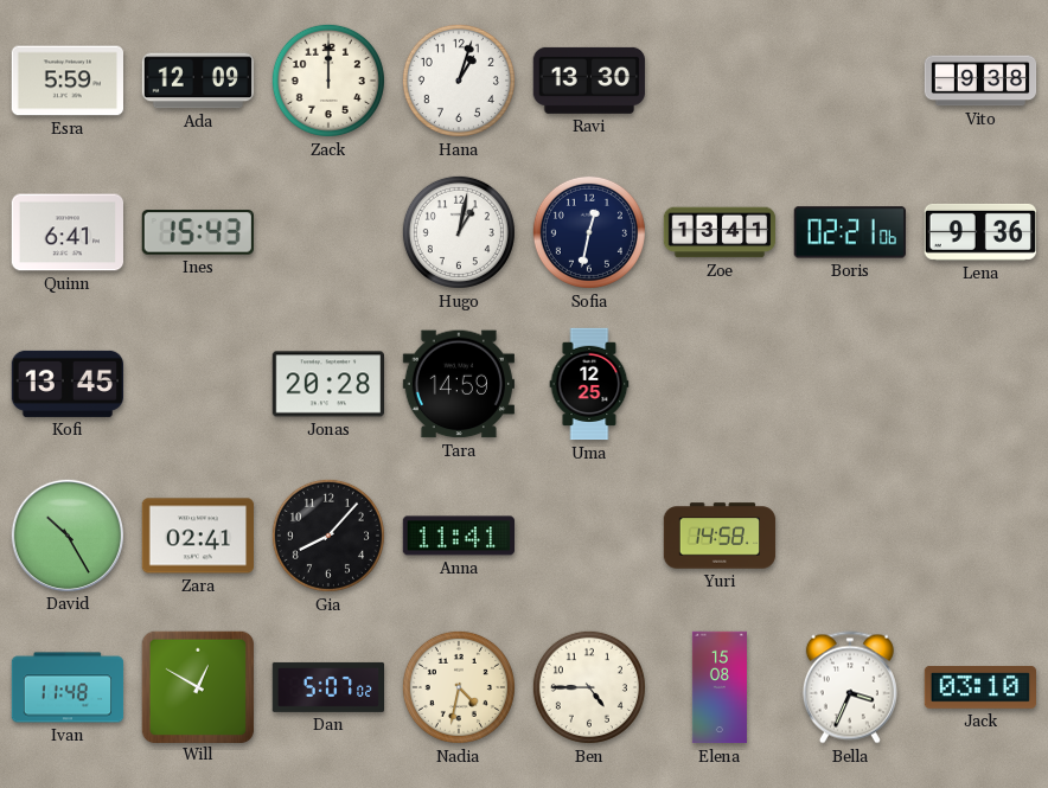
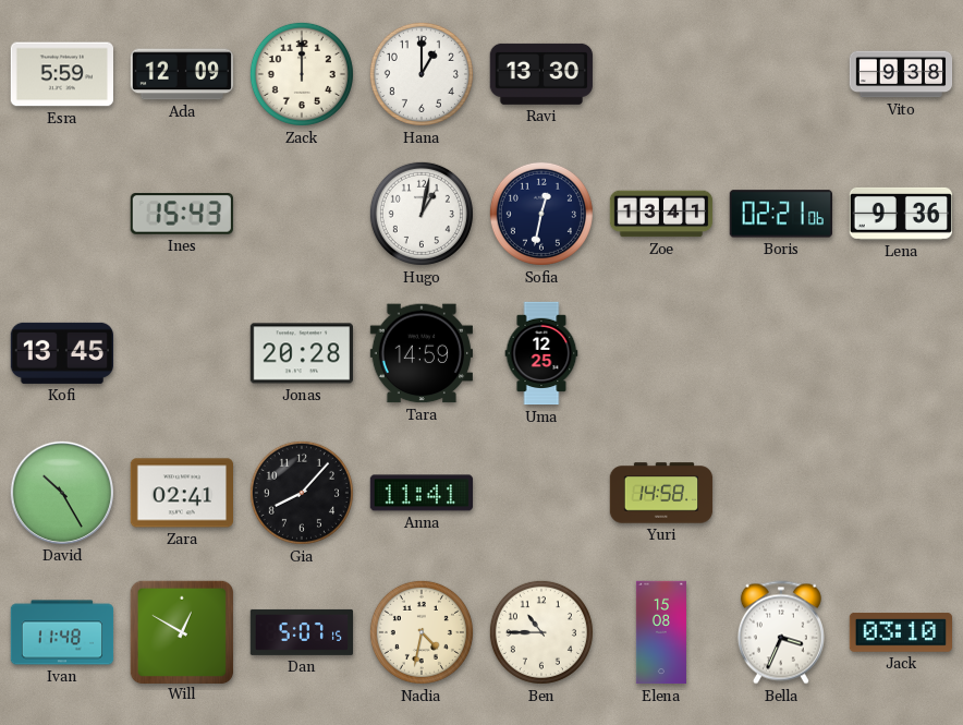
Hana: 1:03 -> 1:00 (422, 74)
Quinn: 6:41 -> none (66, 232)
Dan: 5:07:02 -> 5:07:15 (302, 632)
Ben: 4:45 -> 10:45 (541, 632)
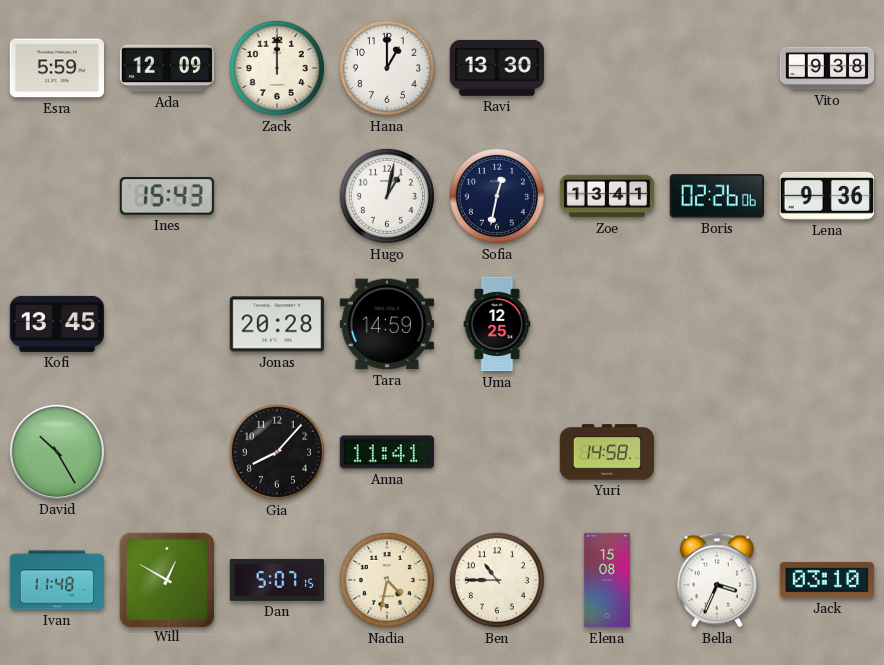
Boris: 02:21 -> 02:26 (717, 196)
Zara: 02:41 -> none (181, 493)
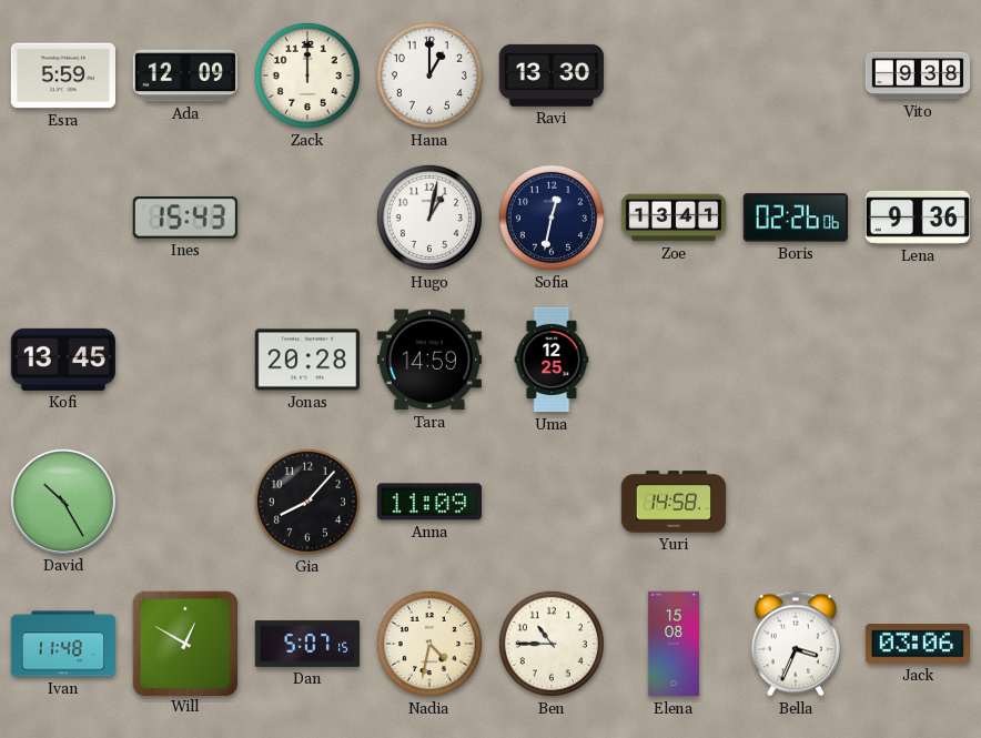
Anna: 11:41 -> 11:09 (428, 502)
Jack: 03:10 -> 03:06 (917, 645)
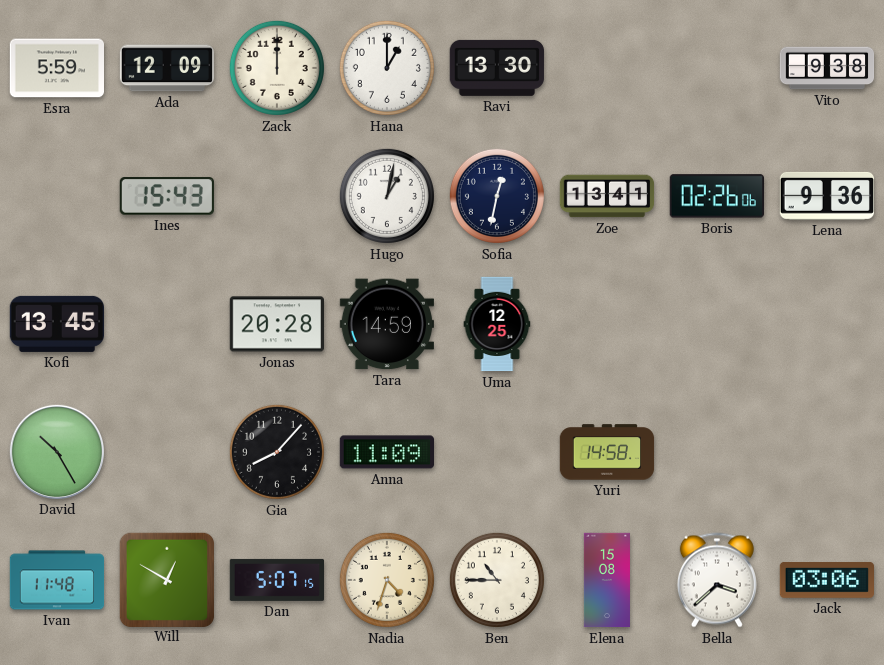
Nadia: 4:32 -> 4:33 (387, 580)
Bella: 3:34 -> 3:38 (717, 580)
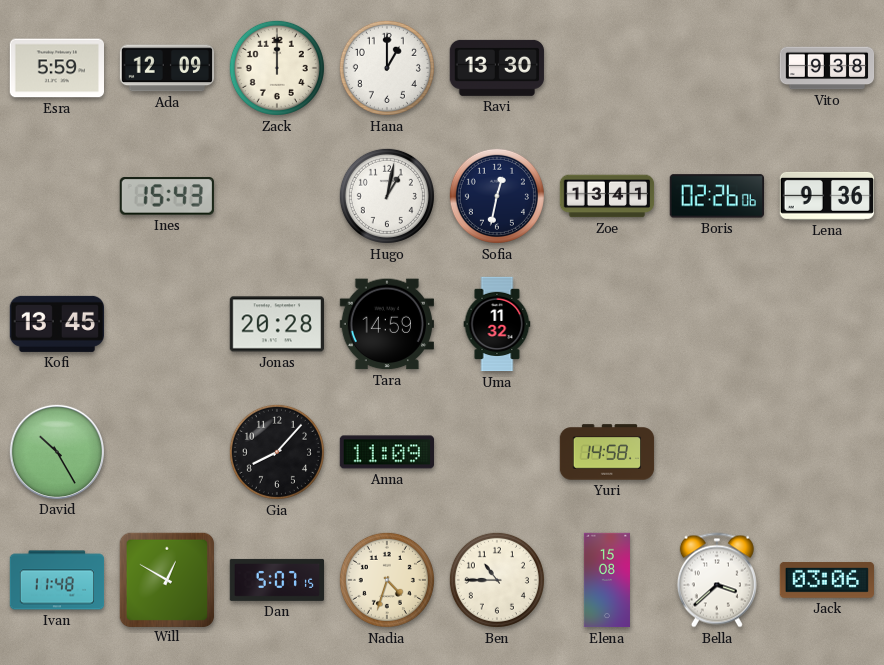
Uma: 12:25 -> 11:32 (497, 324)
